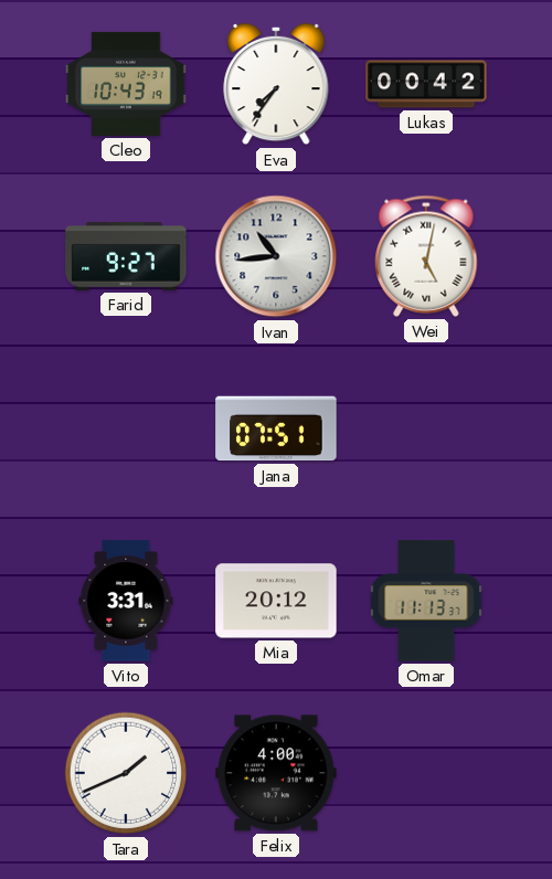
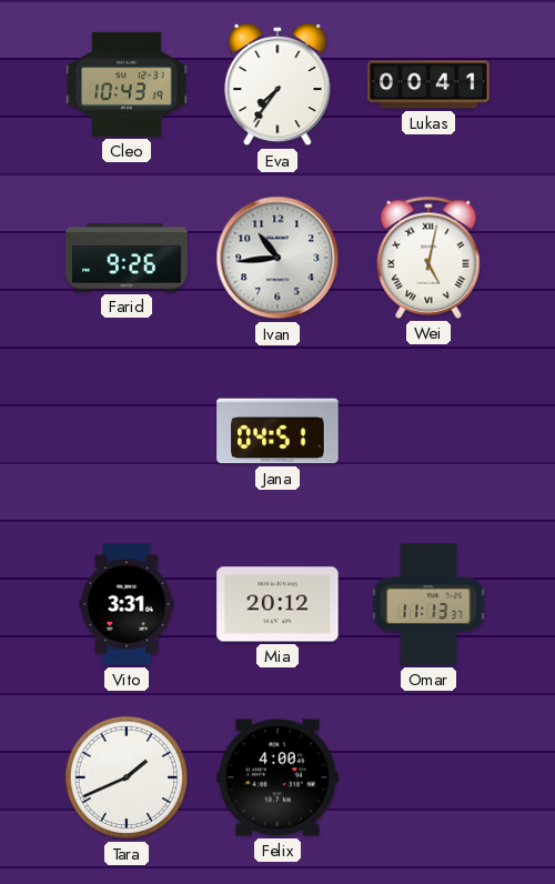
Lukas: 00:42 -> 00:41 (428, 84)
Farid: 9:27 -> 9:26 (127, 258)
Jana: 07:51 -> 04:51 (277, 431)
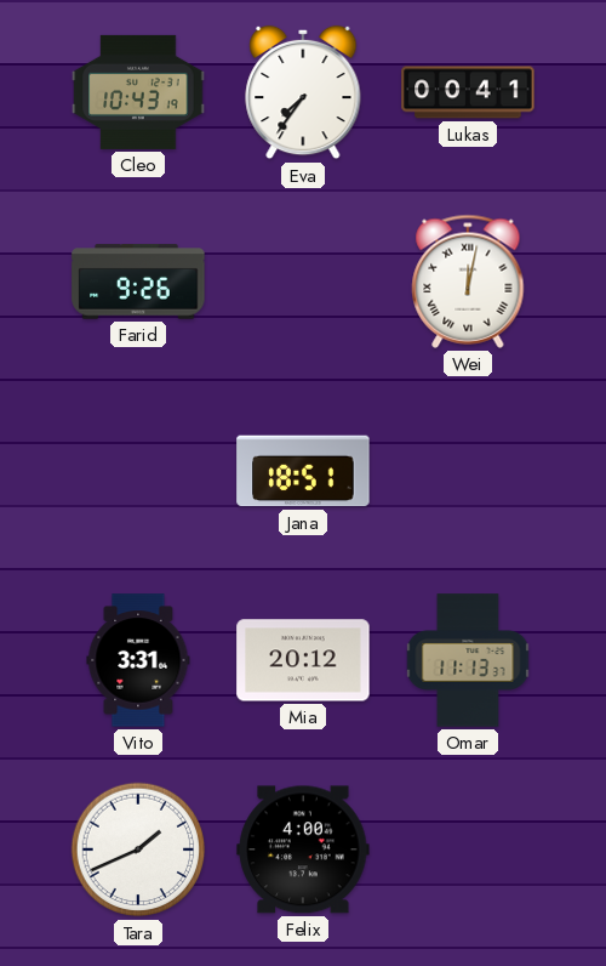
Ivan: 10:44 -> none (277, 258)
Wei: 5:02 -> 12:02 (468, 282)
Jana: 04:51 -> 18:51 (303, 471)
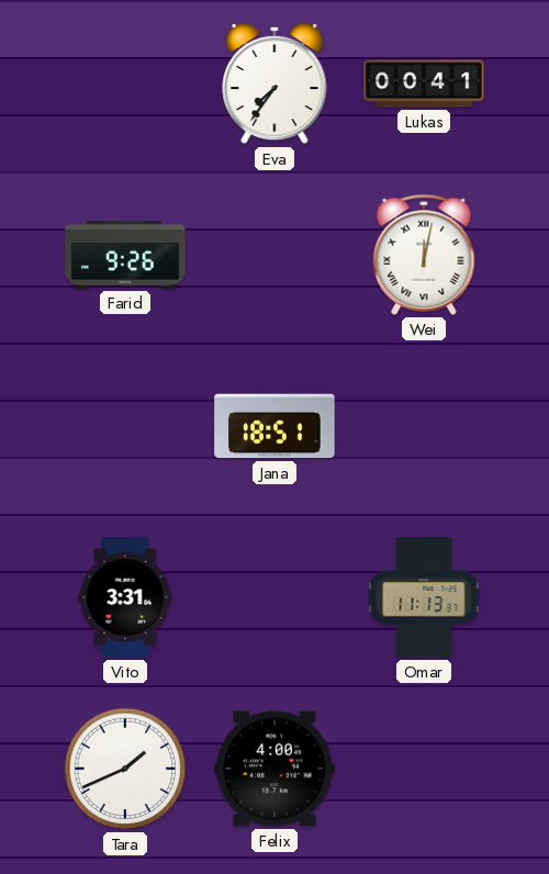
Cleo: 10:43 -> none (138, 92)
Mia: 20:12 -> none (303, 660)
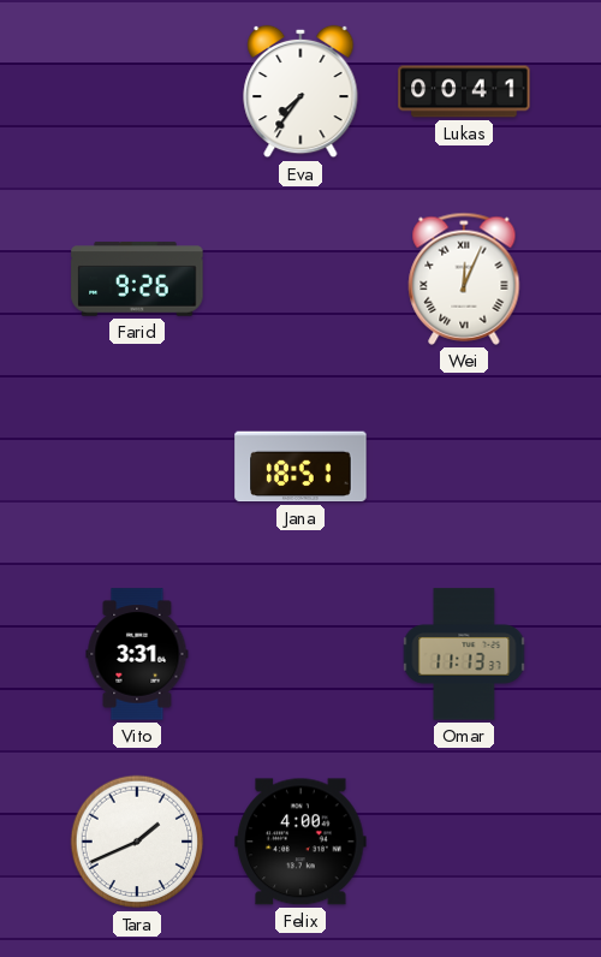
Wei: 12:02 -> 12:04 (464, 279)
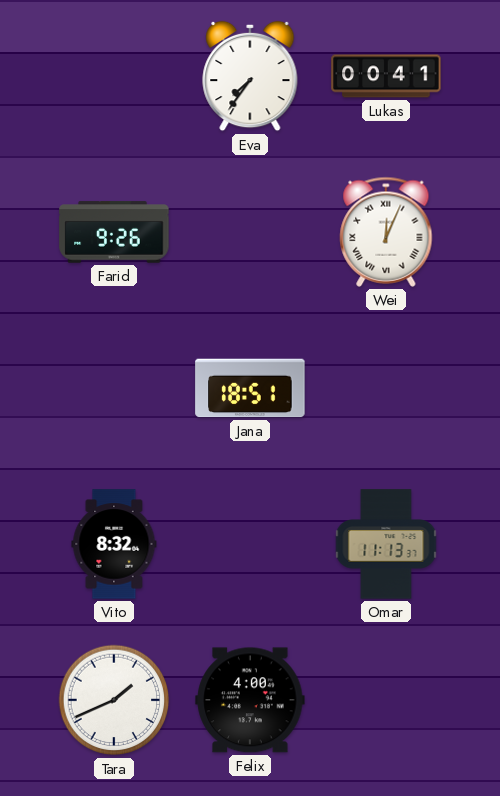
Vito: 3:31 -> 8:32 (114, 544)
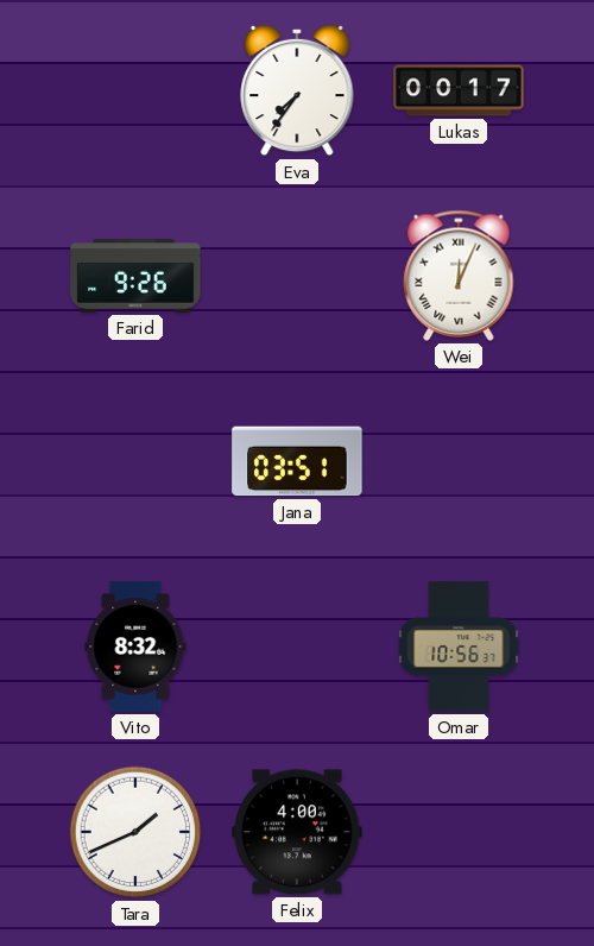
Lukas: 00:41 -> 00:17 (459, 90)
Jana: 18:51 -> 03:51 (297, 461)
Omar: 11:13 -> 10:56 (459, 647)
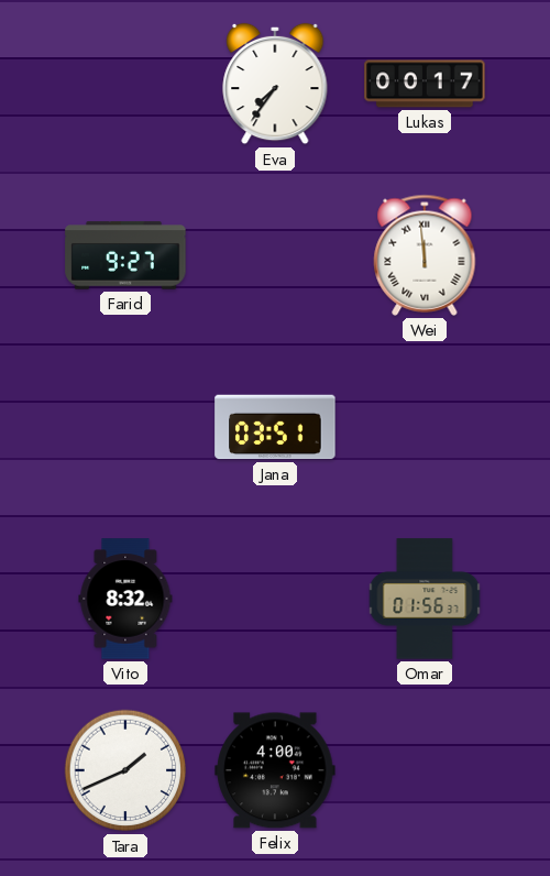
Farid: 9:26 -> 9:27 (125, 255)
Wei: 12:04 -> 11:59 (425, 255)
Omar: 10:56 -> 01:56 (425, 599)
